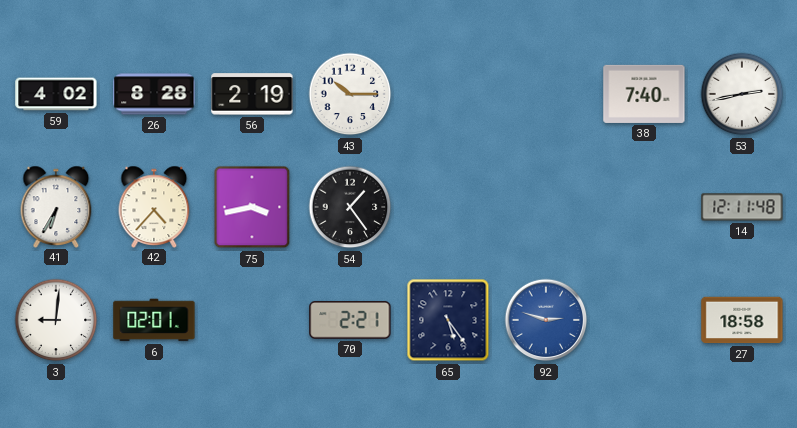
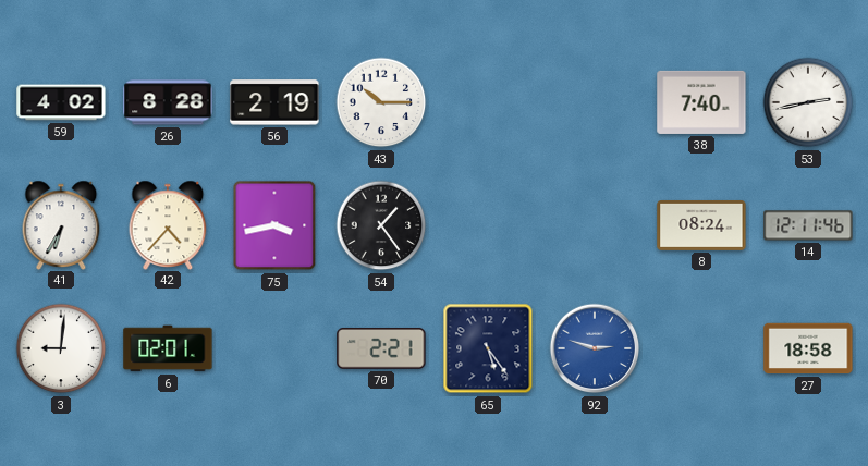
8: none -> 08:24 (701, 225)
14: 12:11:48 -> 12:11:46 (808, 225)
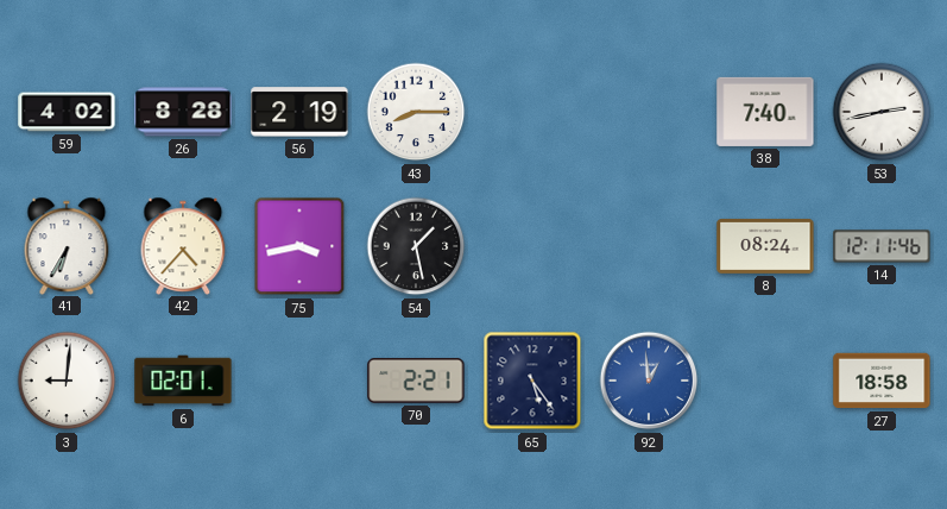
43: 10:15 -> 8:15 (416, 112)
54: 1:24 -> 1:28 (416, 246)
92: 2:48 -> 12:59 (649, 381)
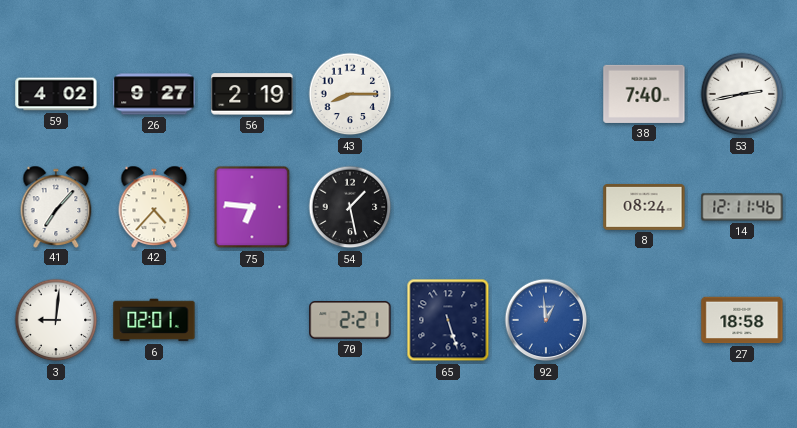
26: 8:28 -> 9:27 (154, 94)
41: 6:35 -> 7:07 (56, 206)
75: 3:43 -> 6:46 (252, 207)
65: 5:24 -> 5:27 (448, 320)
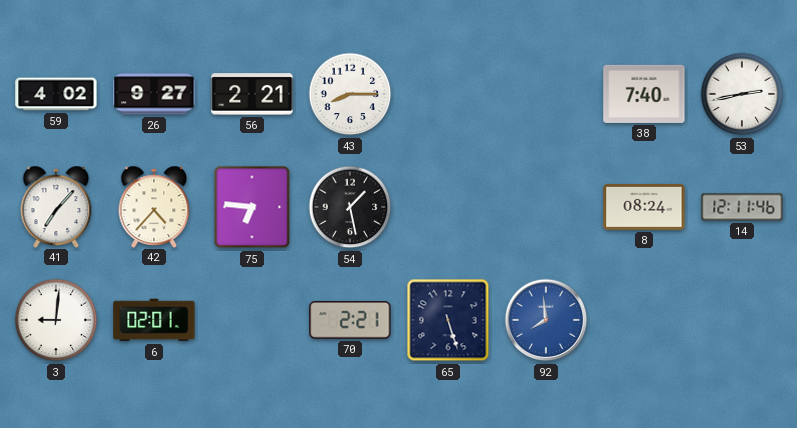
56: 2:19 -> 2:21 (252, 94)
92: 12:59 -> 7:59 (546, 320)
27: 18:58 -> none (742, 320)
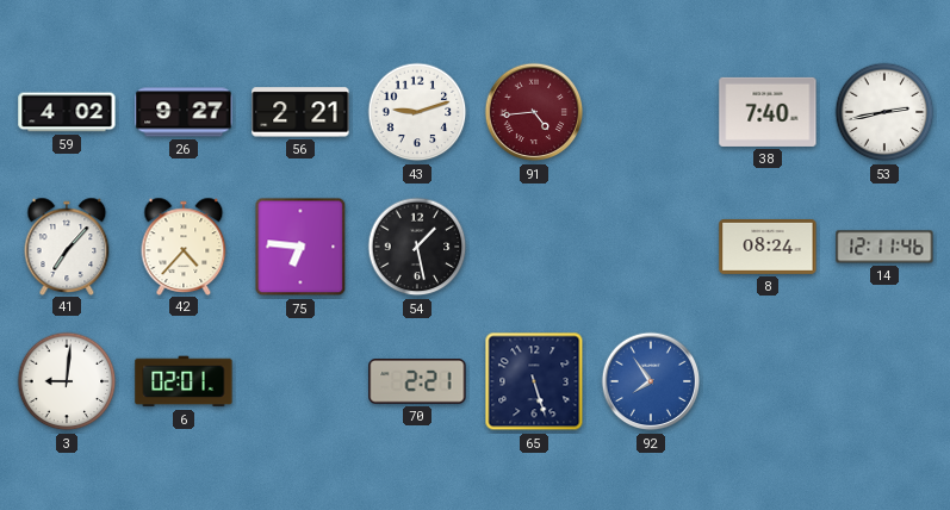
43: 8:15 -> 9:12 (417, 112)
91: none -> 4:44 (534, 112)
92: 7:59 -> 7:54 (651, 381)
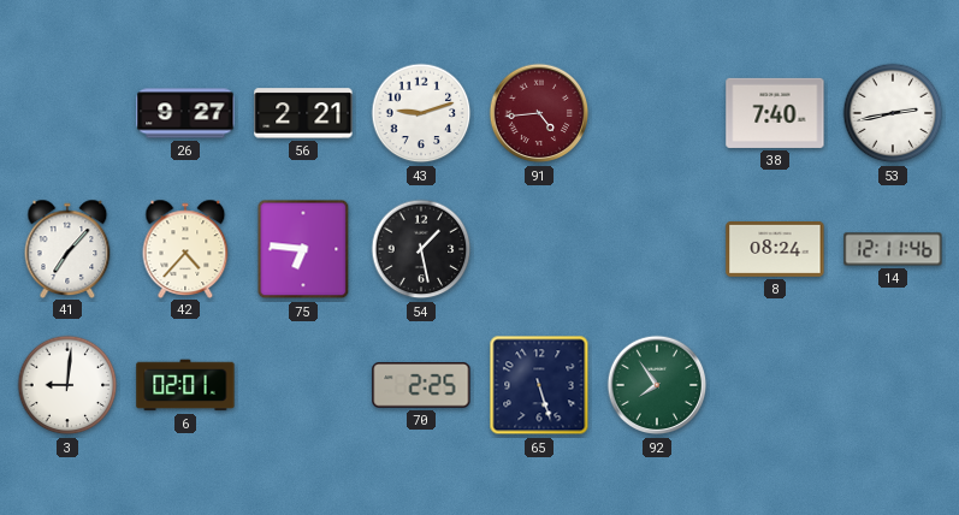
59: 4:02 -> none (67, 112)
70: 2:21 -> 2:25 (421, 386)
92 dial: blue -> green (657, 385)
